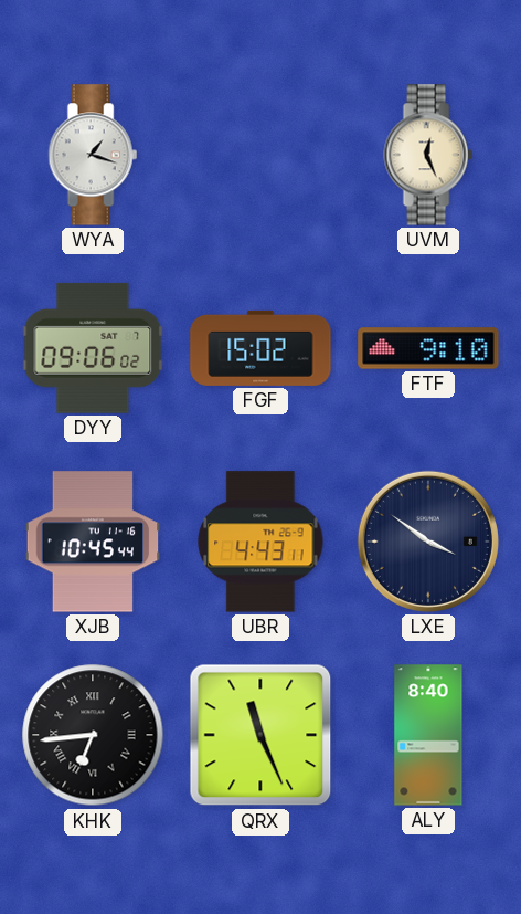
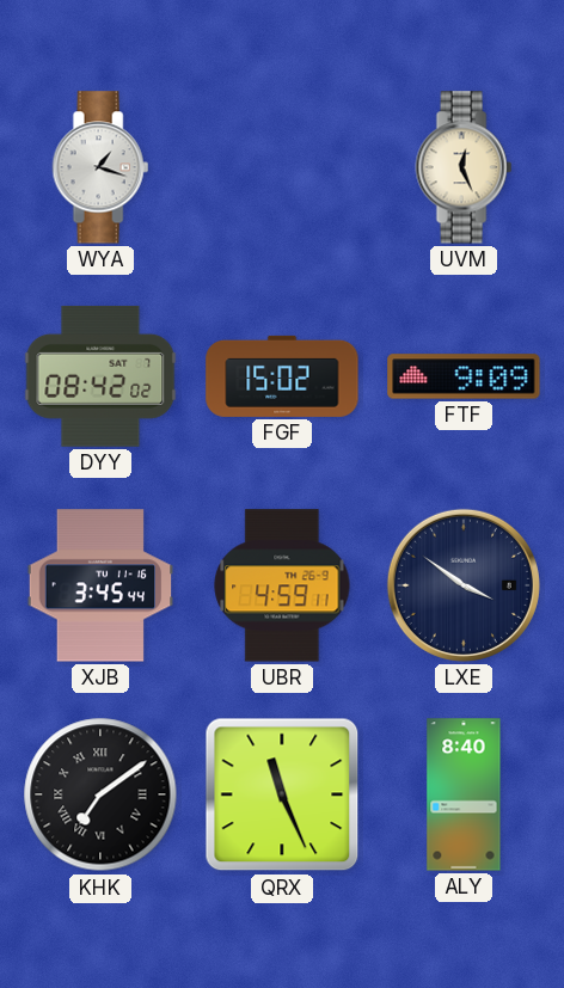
DYY: 09:06 -> 08:42 (100, 376)
FTF: 9:10 -> 9:09 (464, 376)
XJB: 10:45 -> 3:45 (100, 585)
UBR: 4:43 -> 4:59 (282, 585)
KHK: 6:44 -> 7:09 (100, 794)
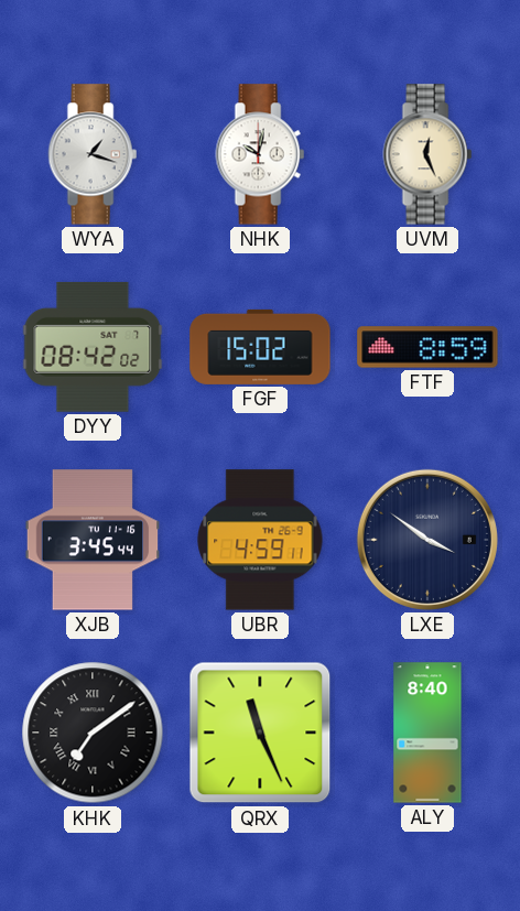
NHK: none -> 10:02 (260, 154)
FTF: 9:09 -> 8:59 (427, 347)
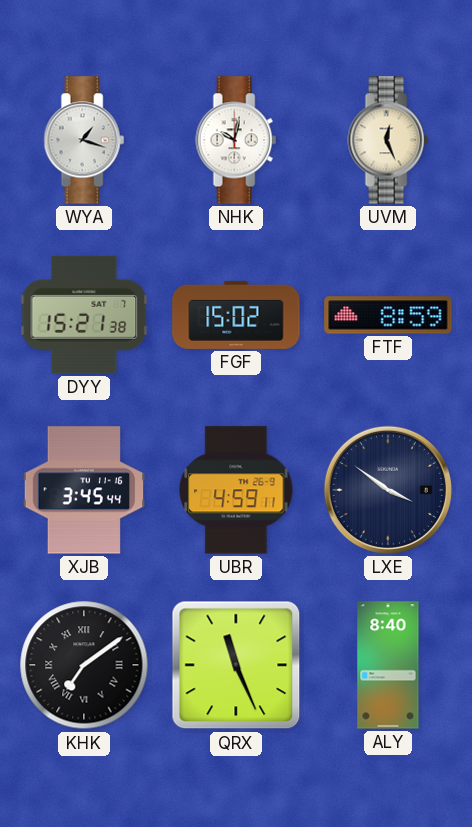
DYY: 08:42 -> 15:21 (84, 315)
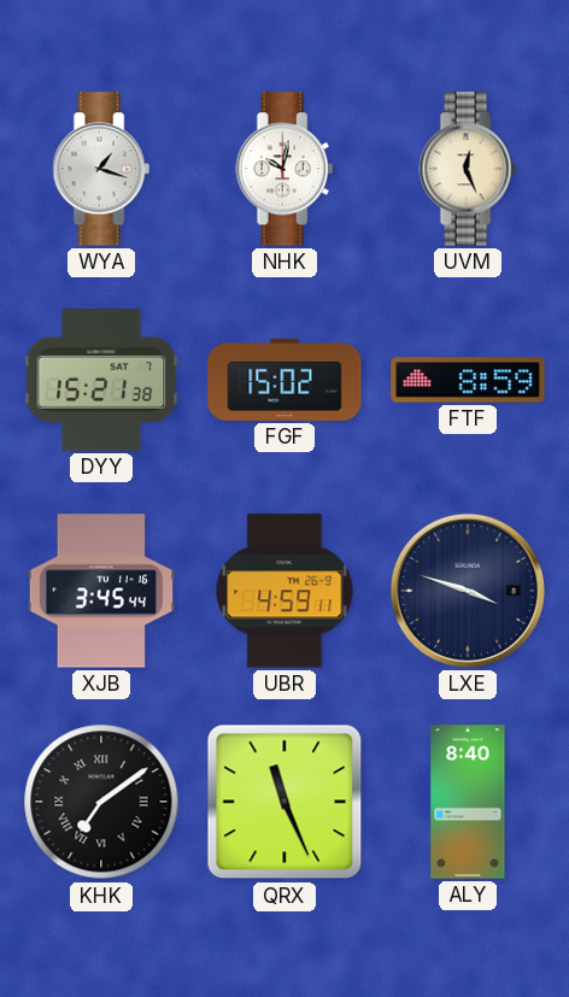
LXE: 3:51 -> 3:48 (468, 591)
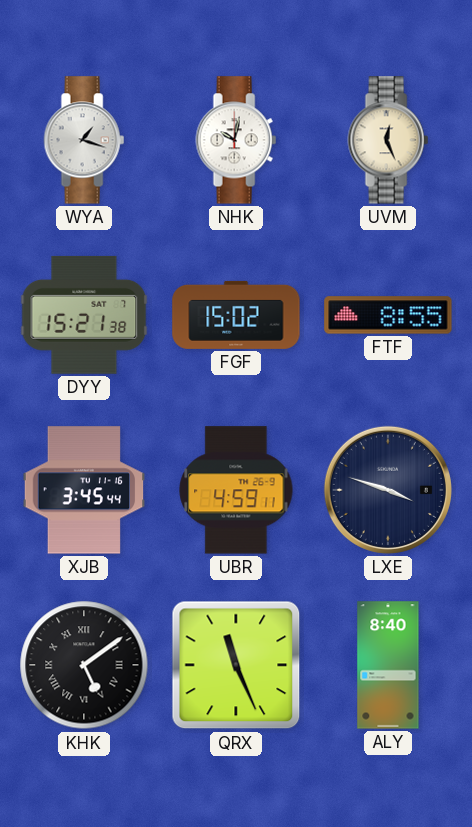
FTF: 8:59 -> 8:55 (388, 315)
KHK: 7:09 -> 5:09 (84, 665)
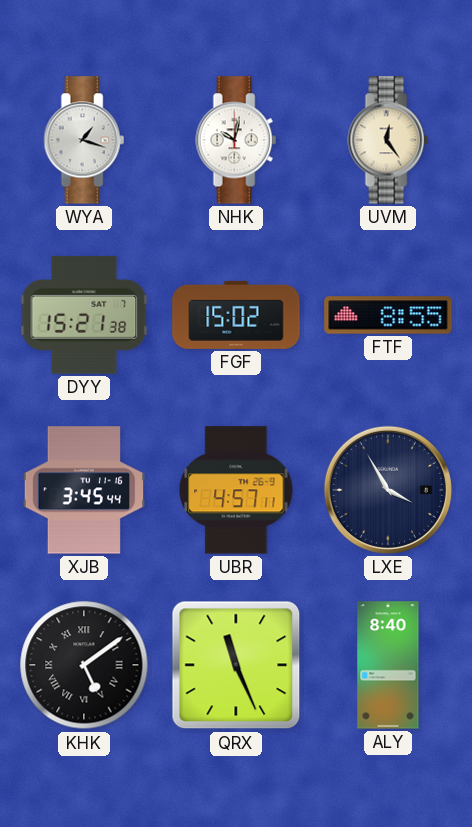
UVM: 12:26 -> 12:24 (388, 140)
UBR: 4:59 -> 4:57 (236, 490)
LXE: 3:48 -> 3:55 (388, 490)
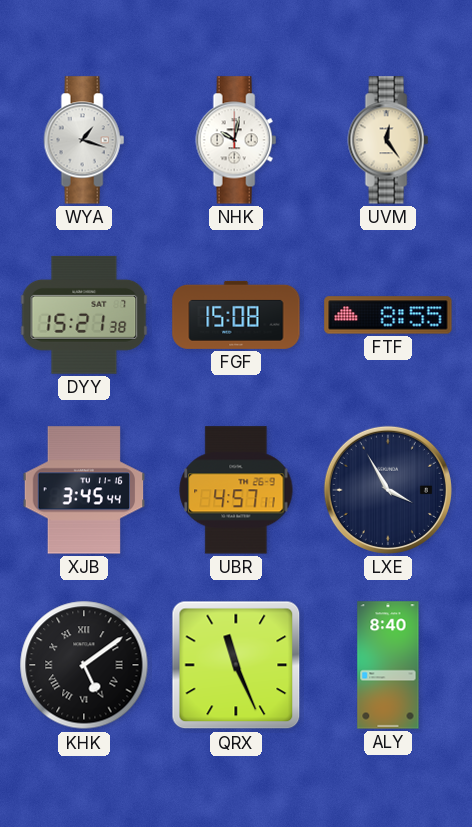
FGF: 15:02 -> 15:08 (236, 315)
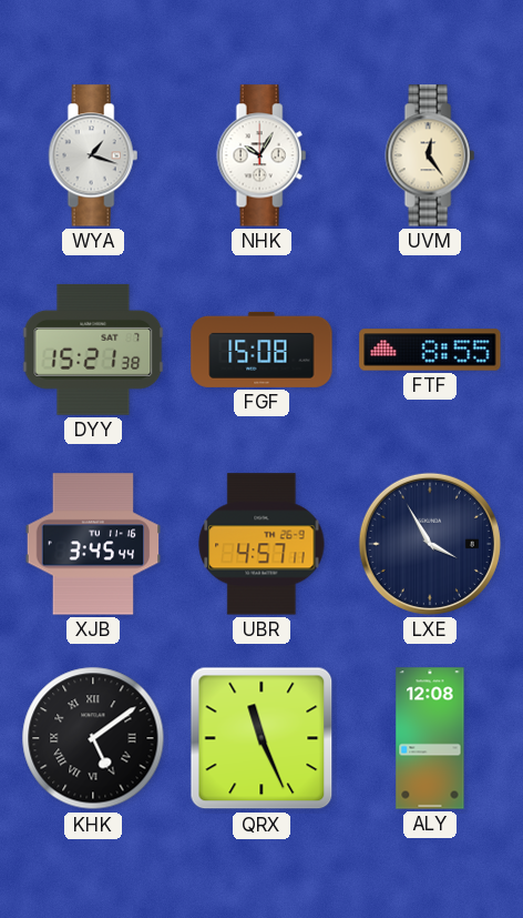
NHK: 10:02 -> 10:05 (261, 155)
ALY: 8:40 -> 12:08 (430, 738)
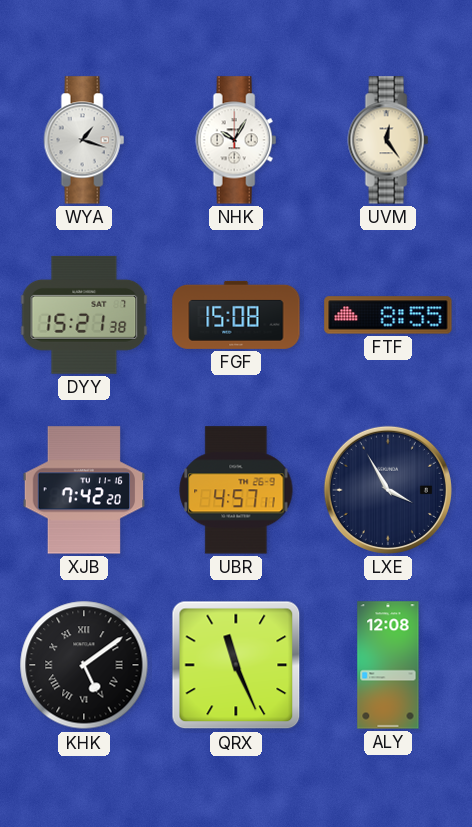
XJB: 3:45 -> 7:42 (84, 490)
